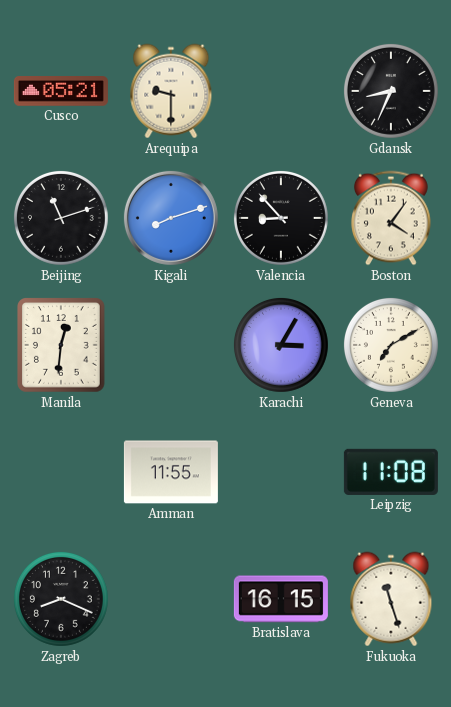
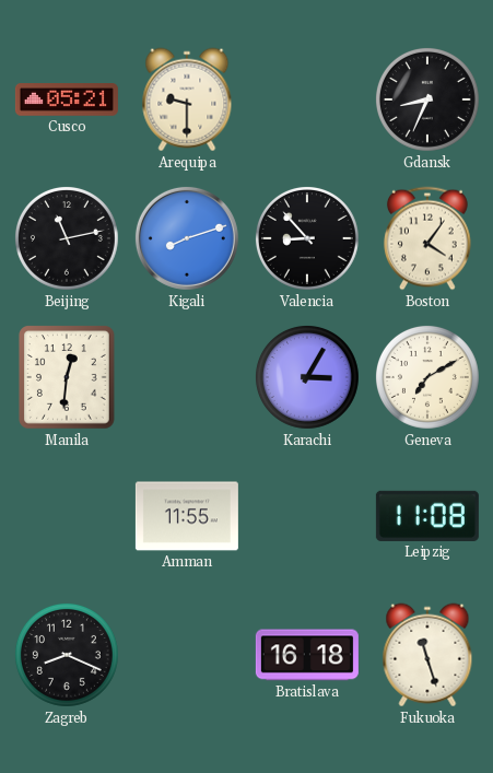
Beijing: 11:12 -> 11:13 (67, 238)
Bratislava: 16:15 -> 16:18 (307, 655)
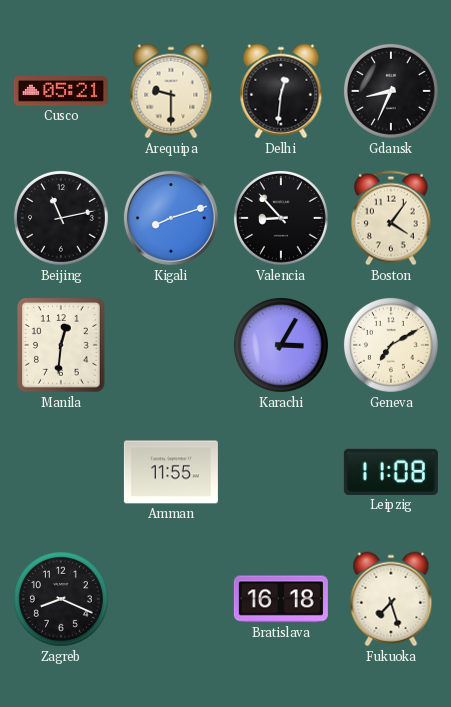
Delhi: none -> 12:31 (281, 91)
Fukuoka: 11:27 -> 7:27 (391, 599)
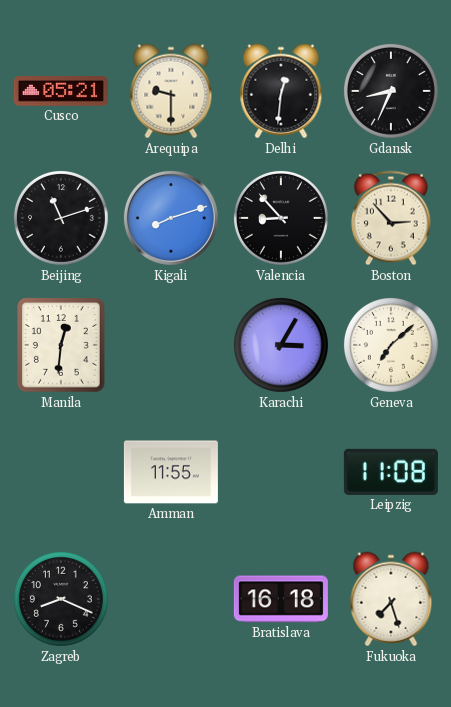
Beijing: 11:13 -> 11:12 (61, 218)
Boston: 4:06 -> 2:53 (391, 218)
Geneva: 7:10 -> 7:08 (391, 345)
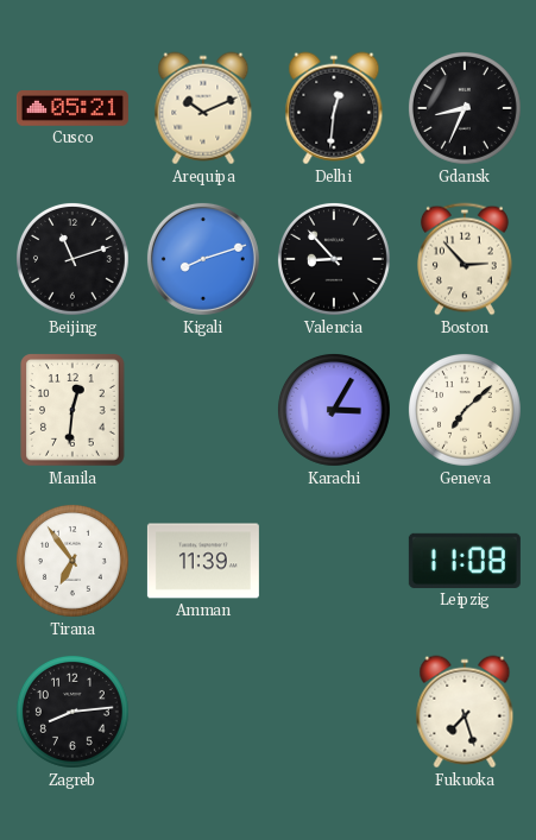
Arequipa: 9:30 -> 10:11 (203, 108)
Tirana: none -> 6:54 (72, 561)
Amman: 11:55 -> 11:39 (203, 561)
Zagreb: 8:19 -> 8:14 (72, 712)
Bratislava: 16:18 -> none (281, 599)
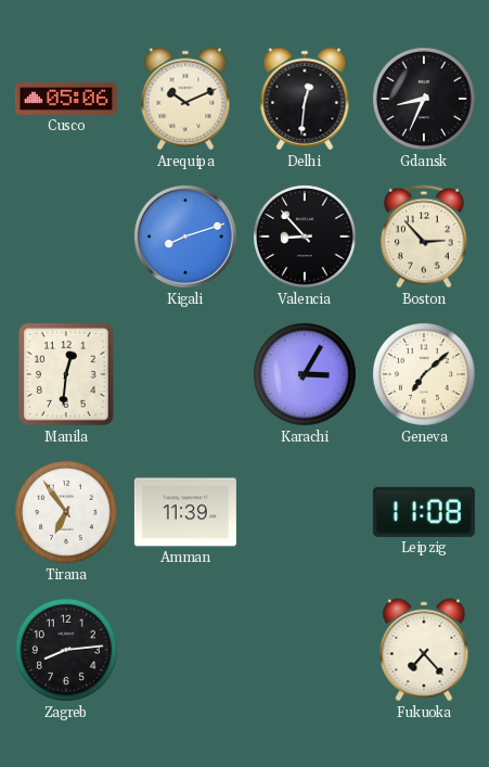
Cusco: 05:21 -> 05:06 (66, 99)
Beijing: 11:12 -> none (72, 259)
Fukuoka: 7:27 -> 7:23 (424, 650)
